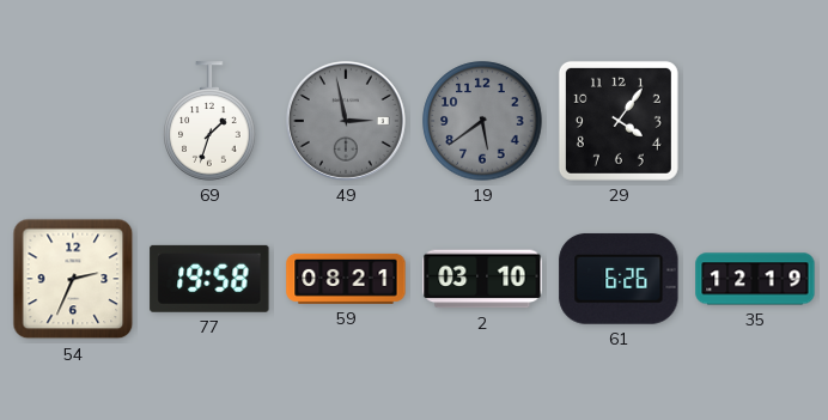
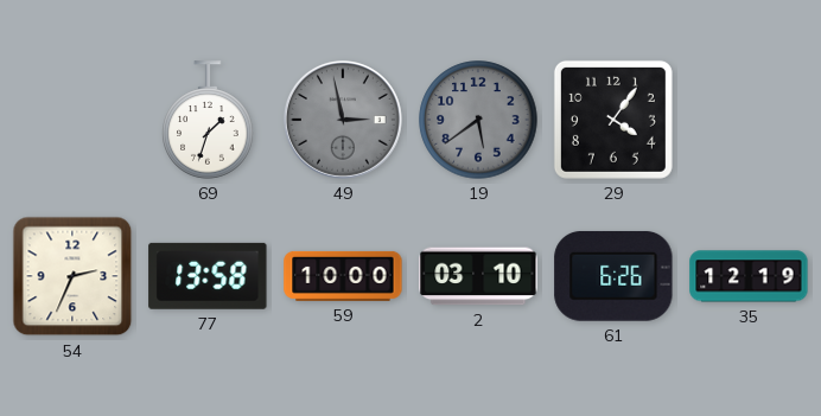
77: 19:58 -> 13:58 (208, 276)
59: 08:21 -> 10:00 (343, 276)
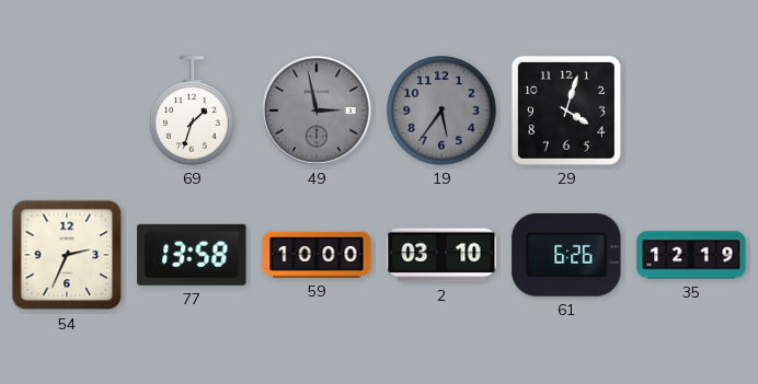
19: 5:39 -> 5:36 (441, 110)
29: 4:06 -> 4:03 (566, 110)
